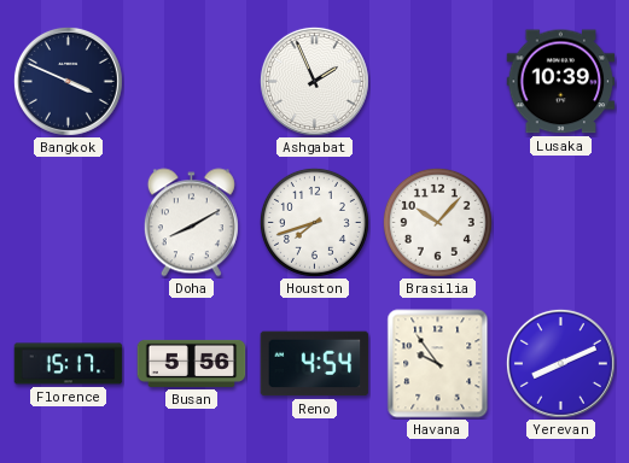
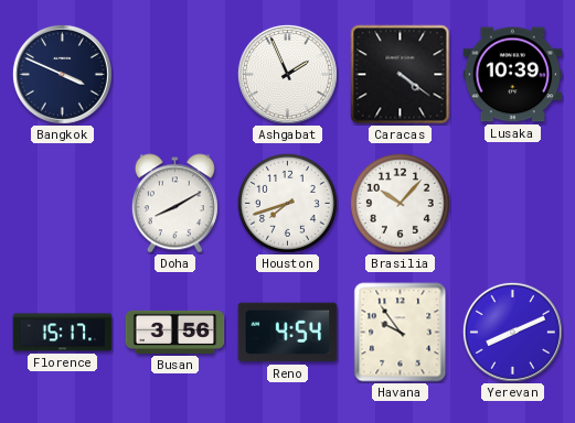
Caracas: none -> 4:21 (401, 75)
Busan: 5:56 -> 3:56 (175, 332)
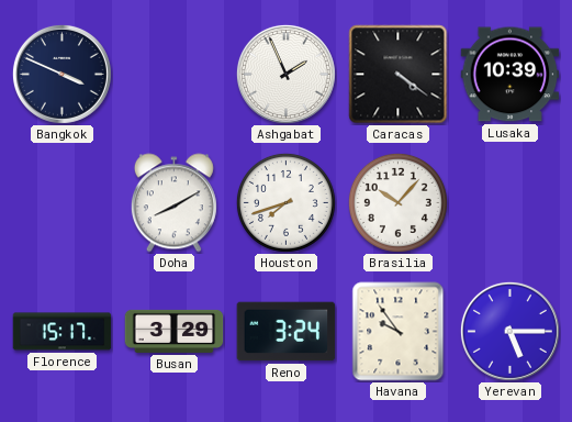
Busan: 3:56 -> 3:29 (175, 331)
Reno: 4:54 -> 3:24 (287, 332)
Yerevan: 8:11 -> 5:15 (509, 331)
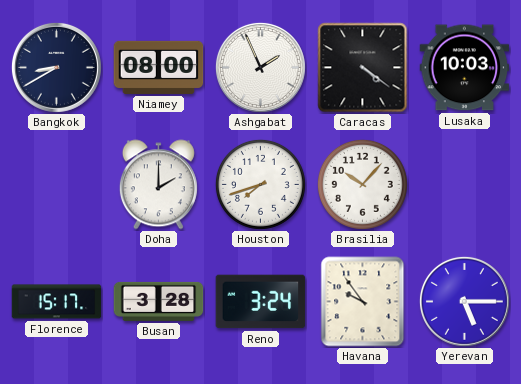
Bangkok: 3:49 -> 8:40 (56, 67)
Niamey: none -> 08:00 (159, 67)
Lusaka: 10:39 -> 10:03 (465, 68)
Doha: 8:10 -> 2:00 (158, 185)
Busan: 3:29 -> 3:28 (159, 301)
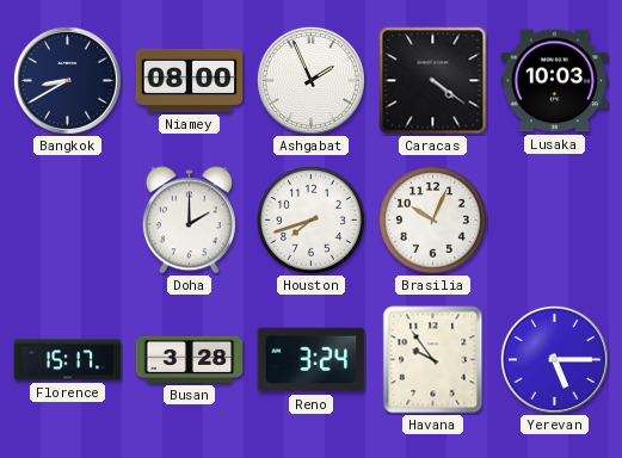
Brasilia: 10:07 -> 10:04 (432, 219)
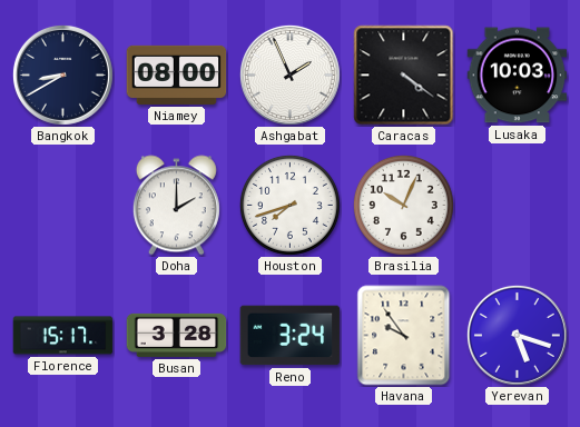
Yerevan: 5:15 -> 5:18 (517, 335)
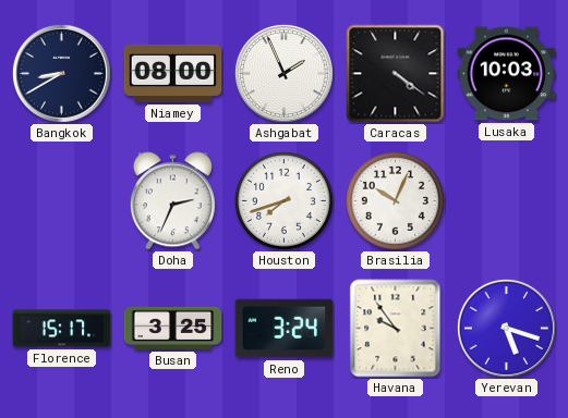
Doha: 2:00 -> 2:34 (172, 201)
Busan: 3:28 -> 3:25 (173, 328)
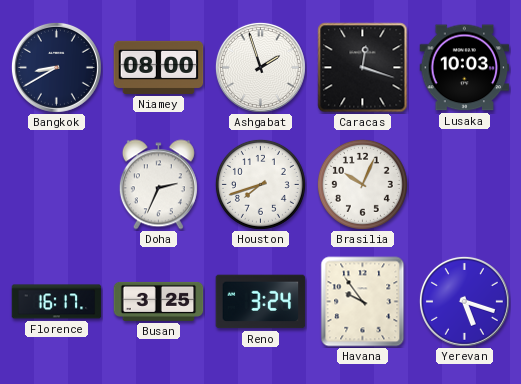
Ashgabat: 1:56 -> 1:57 (260, 67)
Caracas: 4:21 -> 12:18 (363, 68)
Florence: 15:17 -> 16:17 (57, 302)
